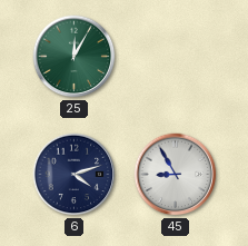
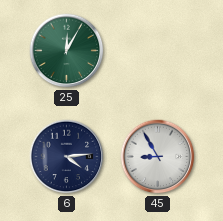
6: 4:12 -> 4:14 (67, 157)
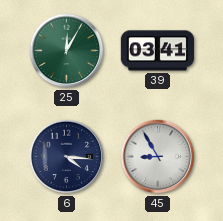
39: none -> 03:41 (157, 51)
6: 4:14 -> 4:16 (67, 157)
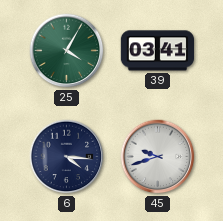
25: 12:05 -> 4:05 (67, 51)
45: 8:55 -> 9:42 (158, 157)
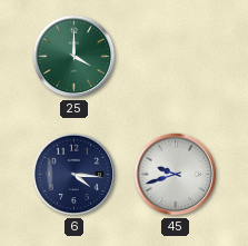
25: 4:05 -> 4:00 (75, 57)
39: 03:41 -> none (157, 51)
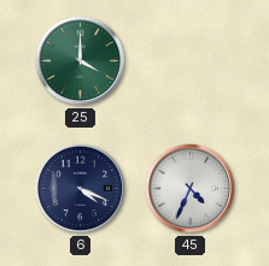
6: 4:16 -> 4:19 (81, 189)
45: 9:42 -> 4:34 (191, 189)
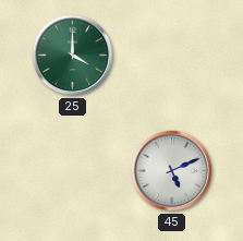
6: 4:19 -> none (81, 189)
45: 4:34 -> 5:11 (172, 171)
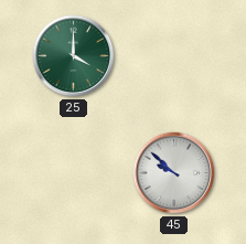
45: 5:11 -> 9:52 (174, 173)
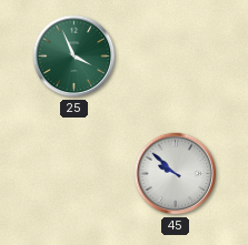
25: 4:00 -> 3:56 (75, 57)
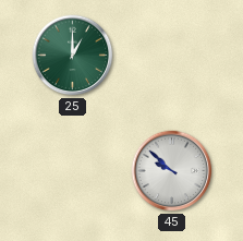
25: 3:56 -> 1:00 (73, 56)
